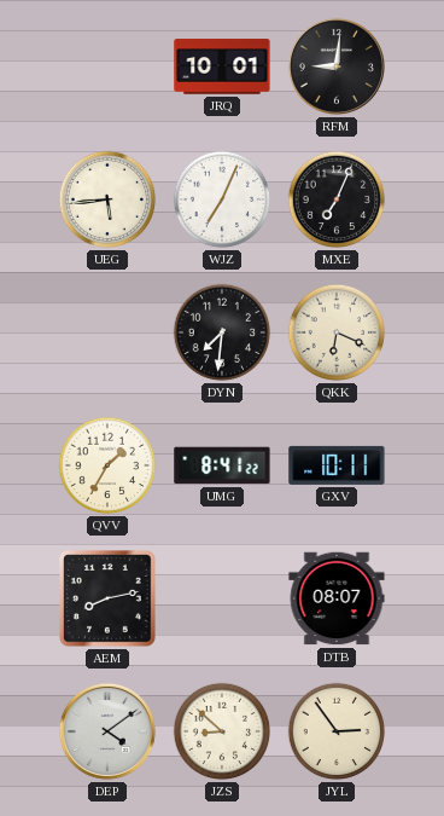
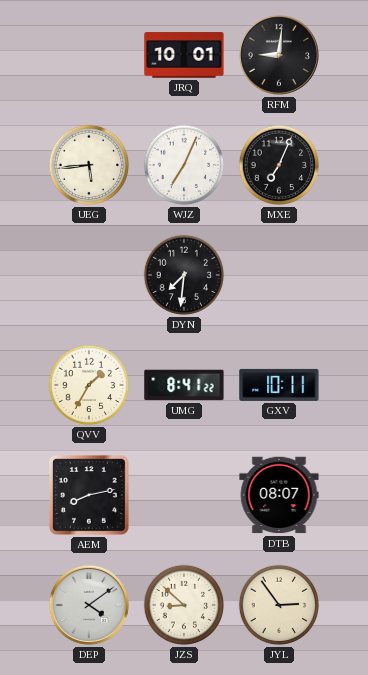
QKK: 6:19 -> none (337, 332)
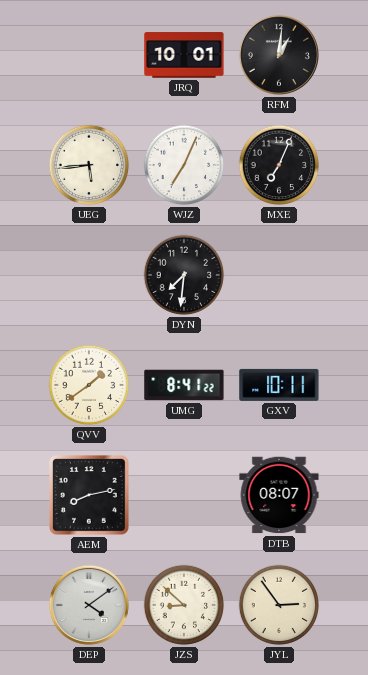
RFM: 9:01 -> 1:01 (279, 55)
QVV: 1:35 -> 1:39 (89, 385)
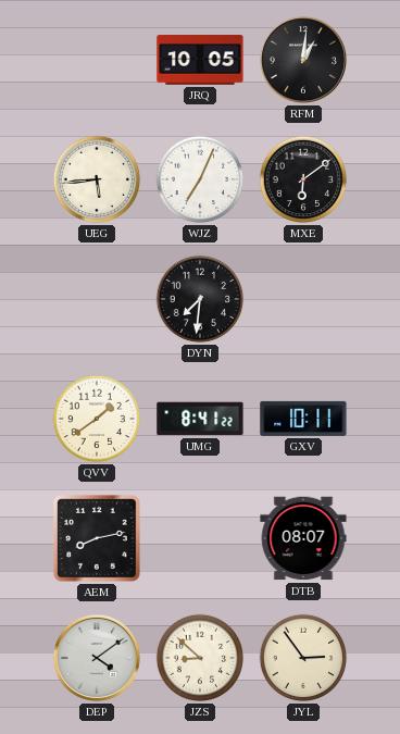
JRQ: 10:01 -> 10:05 (200, 60)
MXE: 7:04 -> 6:09 (303, 179)
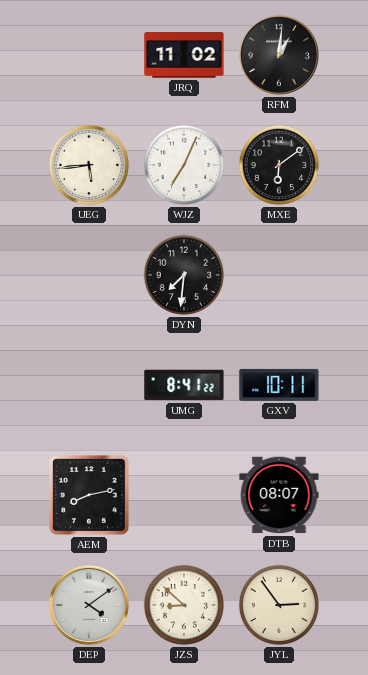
JRQ: 10:05 -> 11:02 (184, 55)
QVV: 1:39 -> none (97, 419)
